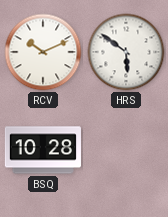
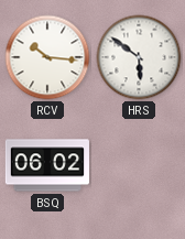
RCV: 10:11 -> 10:16 (47, 57)
BSQ: 10:28 -> 06:02 (47, 165)
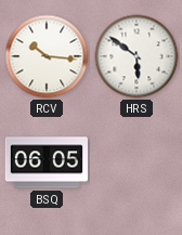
BSQ: 06:02 -> 06:05 (47, 162)
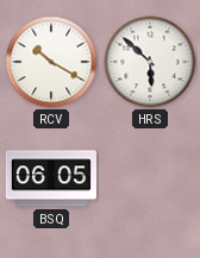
RCV: 10:16 -> 10:20 (51, 62)
HRS: 5:51 -> 5:52 (150, 62)
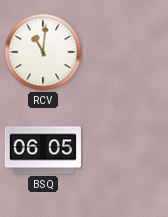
RCV: 10:20 -> 11:01 (43, 52)
HRS: 5:52 -> none (150, 62)
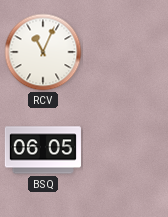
RCV: 11:01 -> 11:04 (43, 52)
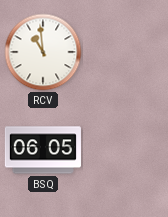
RCV: 11:04 -> 10:59 (43, 52)
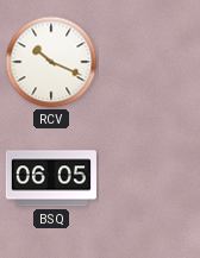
RCV: 10:59 -> 10:19 (51, 62)
